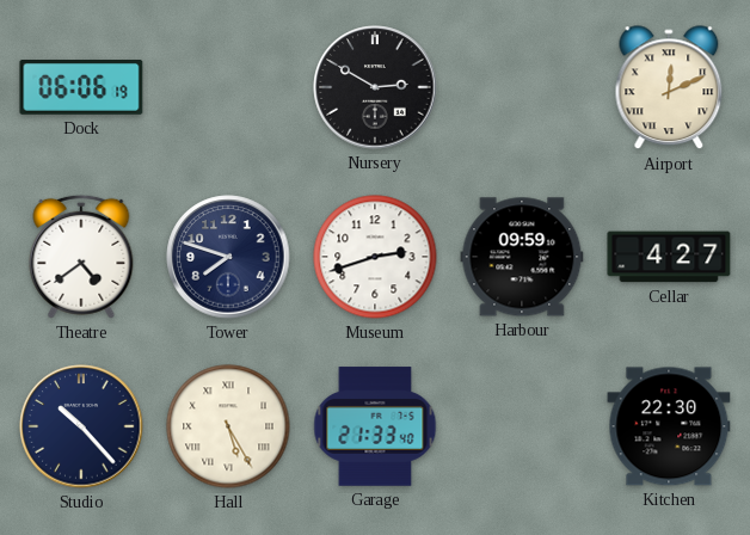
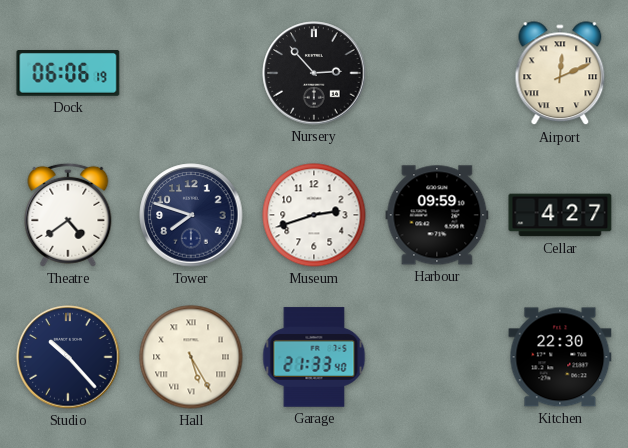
Nursery: 2:50 -> 2:53 (314, 73)
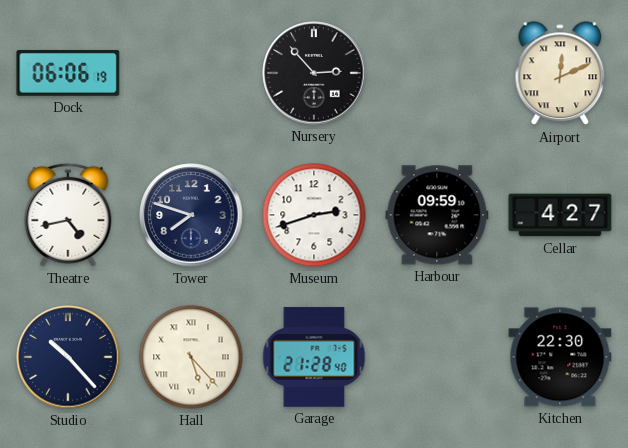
Theatre: 4:39 -> 4:43 (68, 215)
Hall: 5:25 -> 5:23 (191, 357)
Garage: 21:33 -> 21:28 (314, 357)
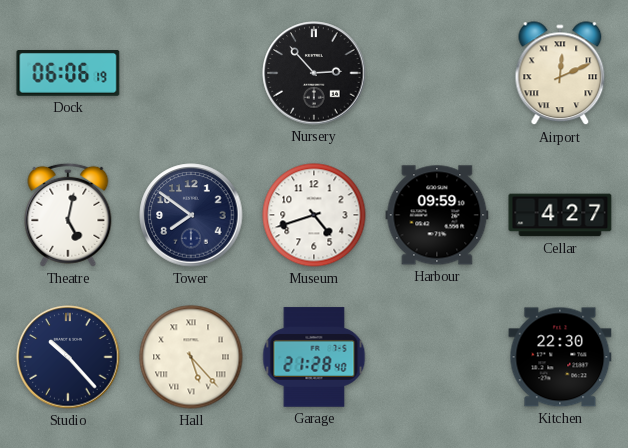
Theatre: 4:43 -> 5:02 (68, 215)
Tower: 7:48 -> 7:51 (191, 215)
Museum: 2:42 -> 4:42 (314, 215)
